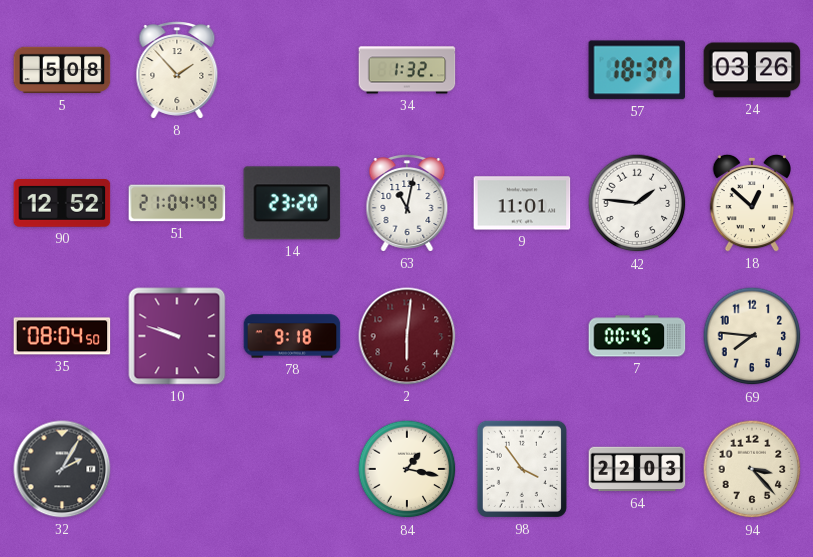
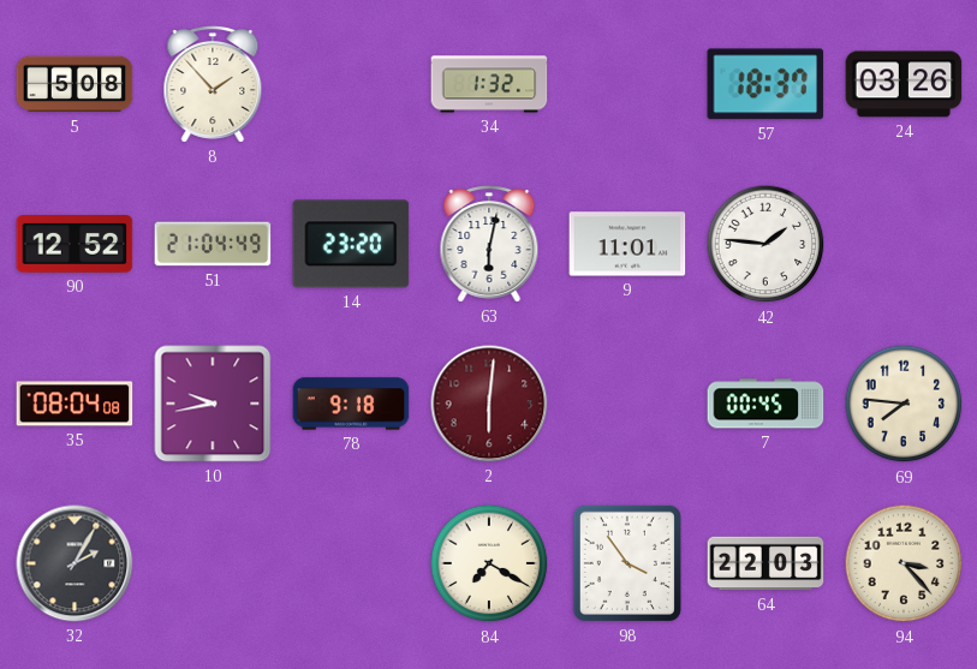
63: 11:02 -> 6:02 (489, 244)
18: 12:52 -> none (751, 203)
35: 08:04:50 -> 08:04:08 (75, 404)
10: 9:48 -> 9:43 (213, 404)
84: 1:17 -> 7:20 (489, 563)
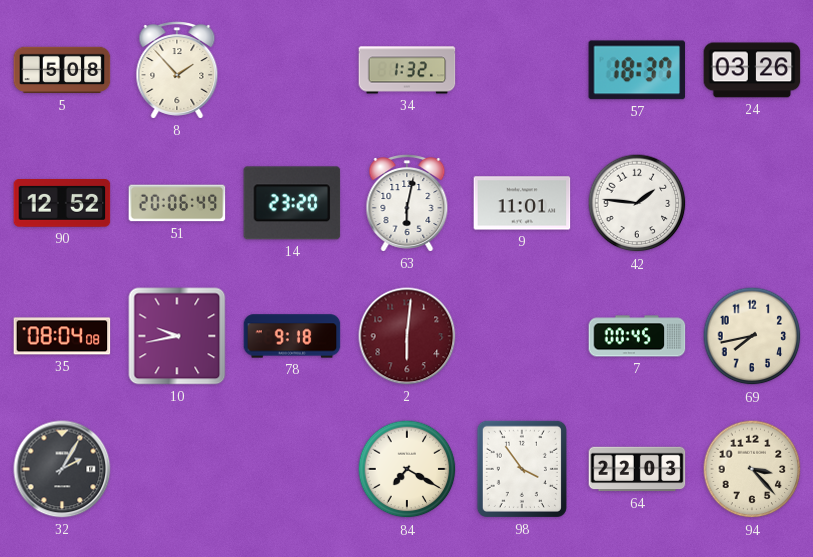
51: 21:04 -> 20:06 (177, 203)
69: 7:46 -> 7:43 (752, 336)
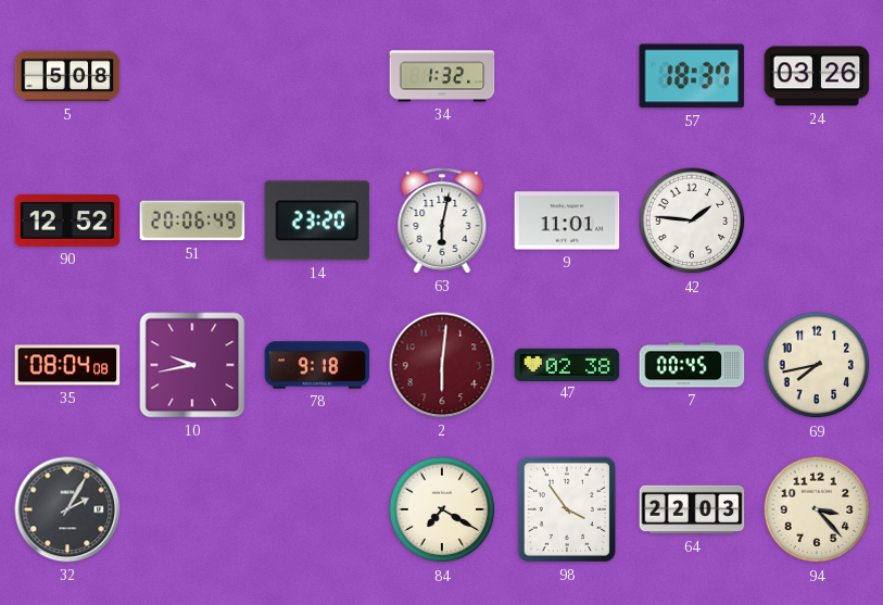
8: 1:53 -> none (177, 70)
47: none -> 02:38 (567, 364)
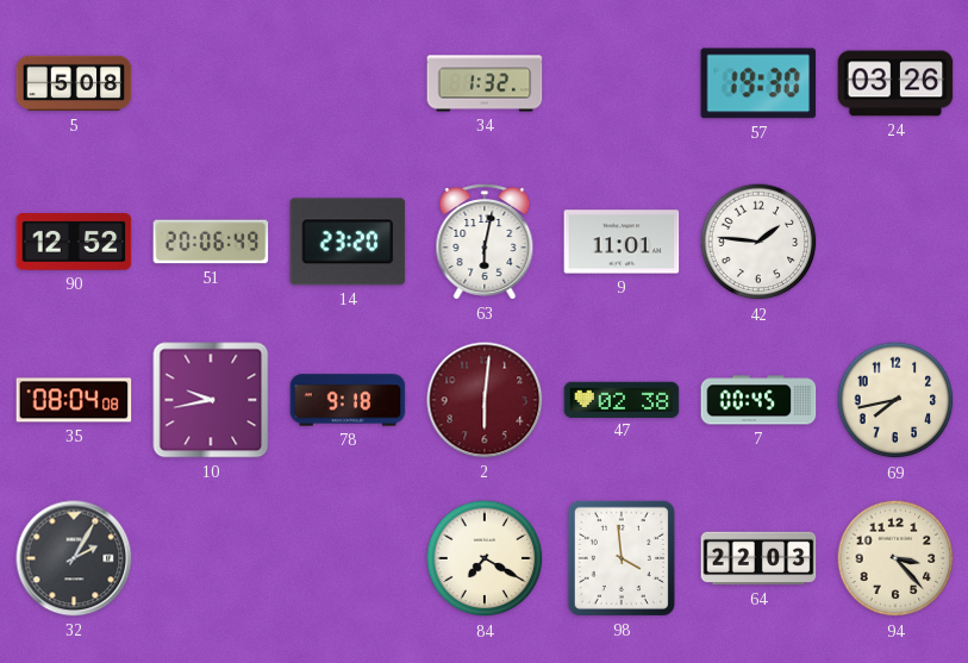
57: 18:37 -> 19:30 (758, 83)
98: 3:54 -> 3:59 (622, 558)
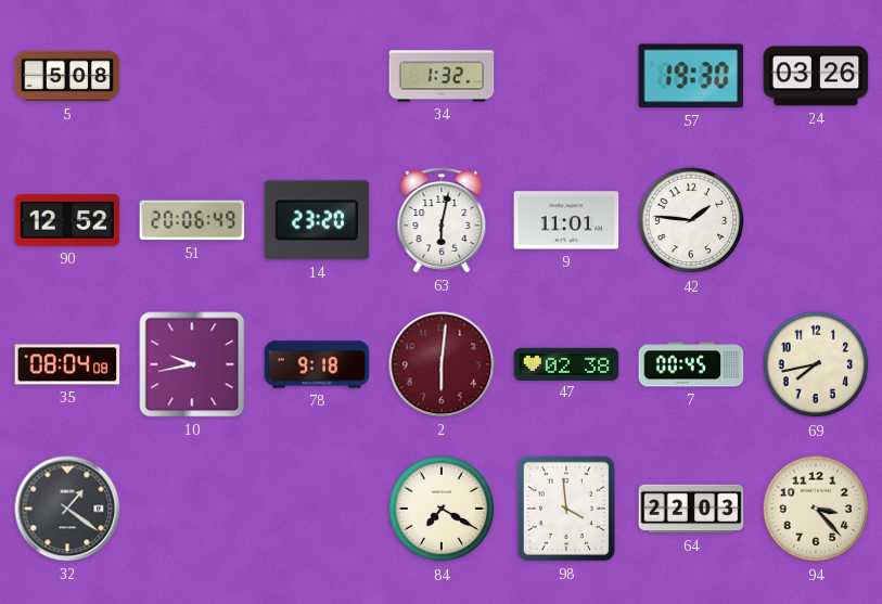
32: 2:05 -> 1:21 (67, 509)
